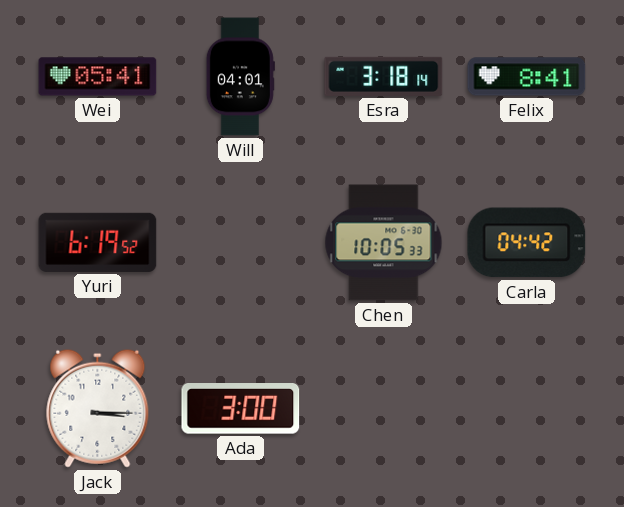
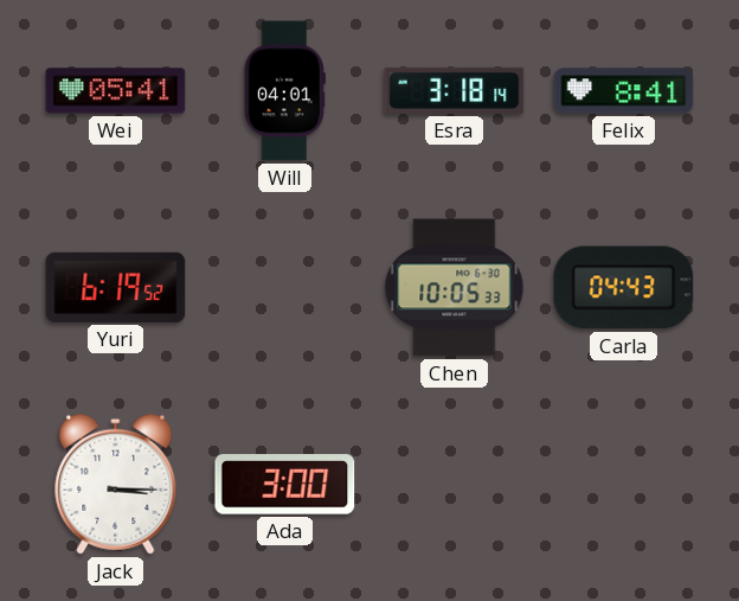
Carla: 04:42 -> 04:43 (624, 288)
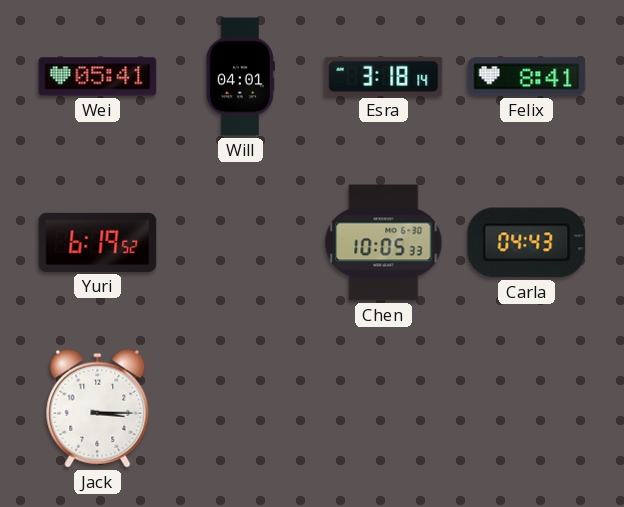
Ada: 3:00 -> none (285, 485)
